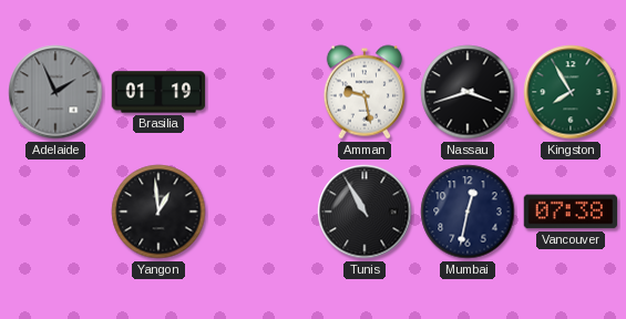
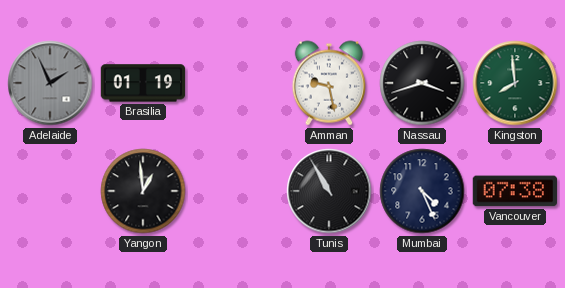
Kingston: 7:55 -> 7:59 (515, 83)
Mumbai: 12:32 -> 4:26 (422, 191)
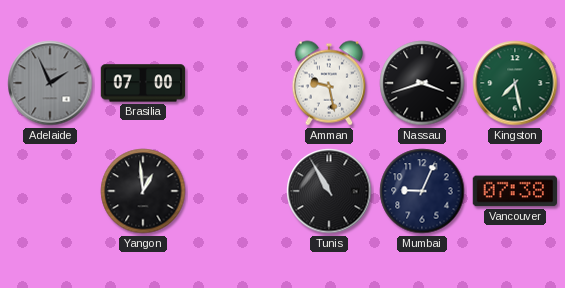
Brasilia: 01:19 -> 07:00 (143, 83)
Kingston: 7:59 -> 7:28 (515, 83)
Mumbai: 4:26 -> 9:04 (422, 191)
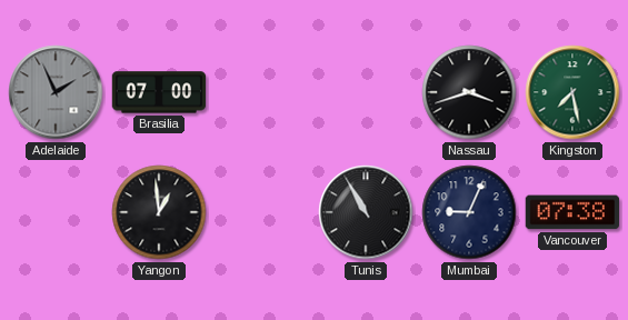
Amman: 9:28 -> none (328, 83)
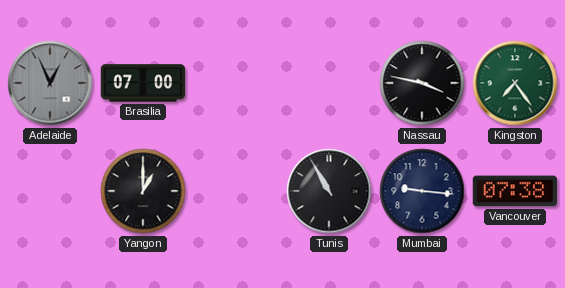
Adelaide: 1:56 -> 12:56 (50, 83)
Nassau: 3:42 -> 3:47 (422, 83)
Kingston: 7:28 -> 7:24 (515, 83)
Yangon: 12:59 -> 1:00 (143, 191)
Mumbai: 9:04 -> 9:16 (422, 191)
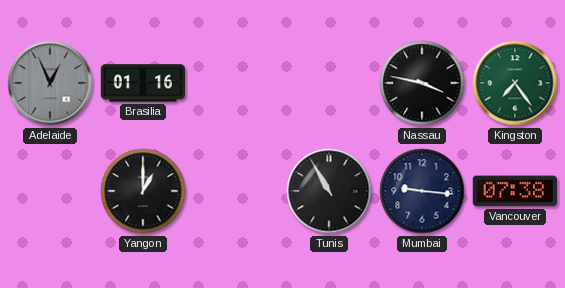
Brasilia: 07:00 -> 01:16 (143, 83)
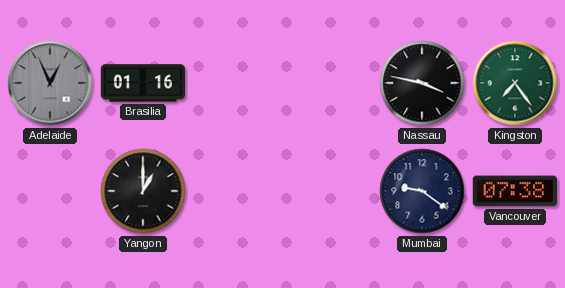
Tunis: 10:55 -> none (329, 191)
Mumbai: 9:16 -> 9:21 (422, 191)
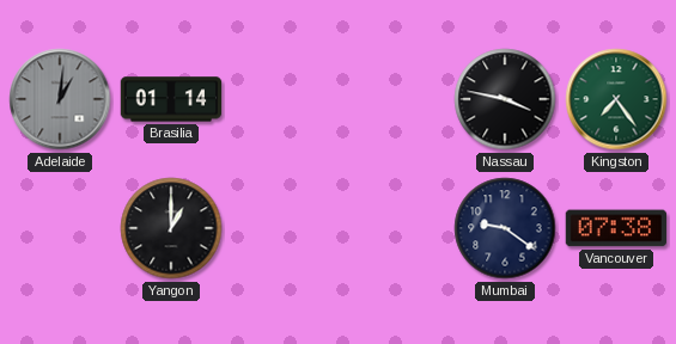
Adelaide: 12:56 -> 1:01 (60, 99)
Brasilia: 01:16 -> 01:14 (171, 99)
